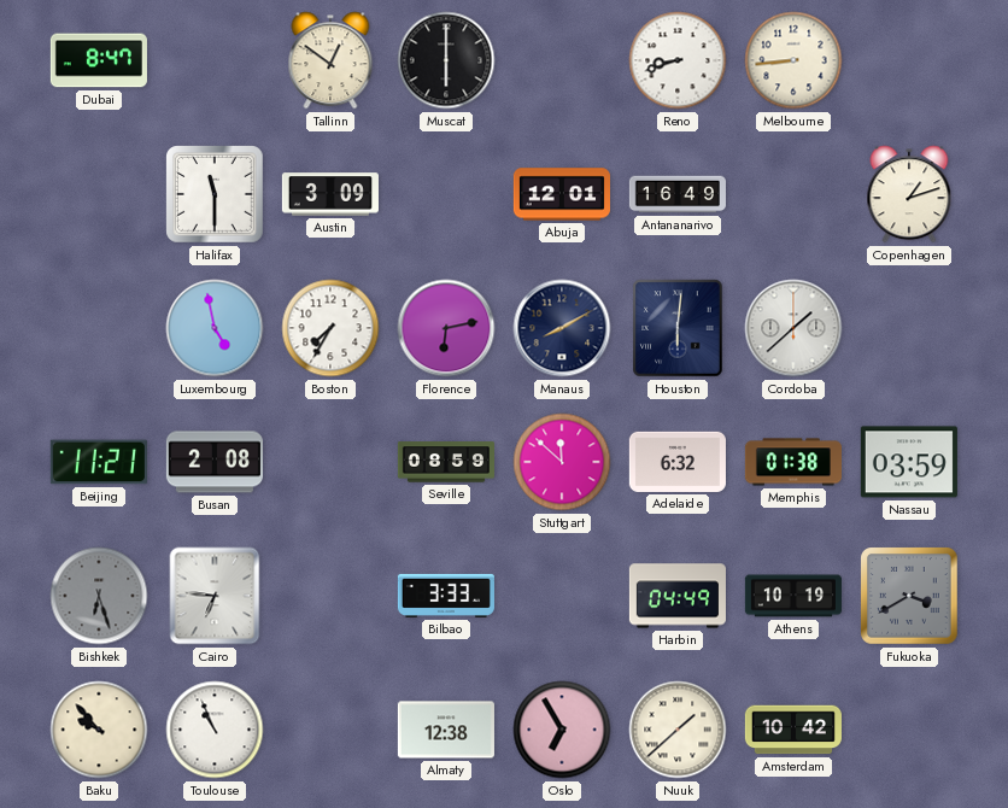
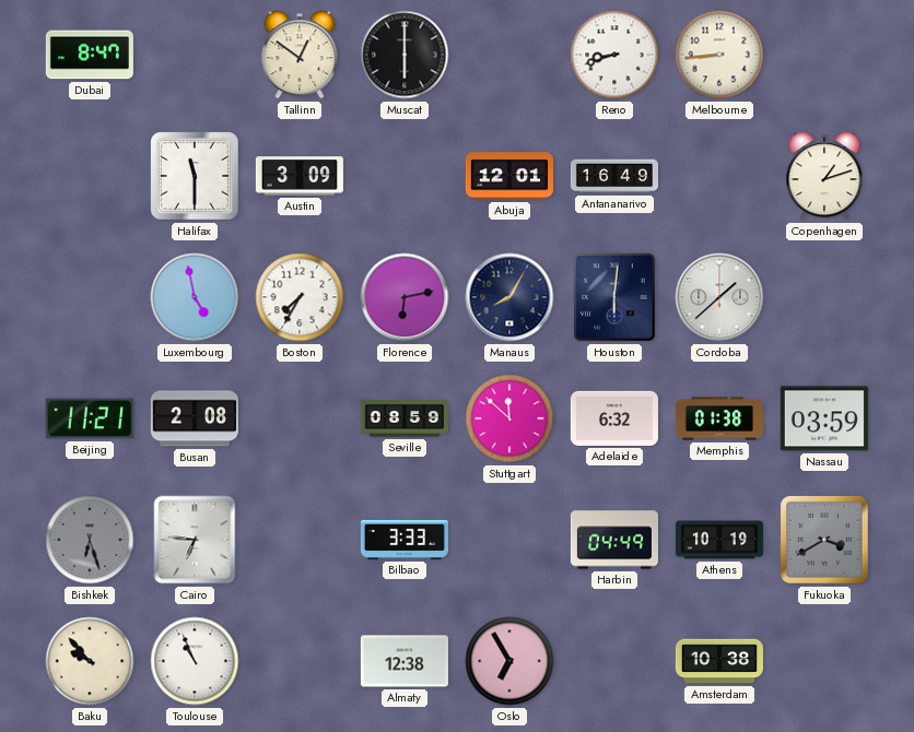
Manaus: 8:10 -> 8:05 (509, 297)
Nuuk: 1:38 -> none (678, 730)
Amsterdam: 10:42 -> 10:38 (719, 661)
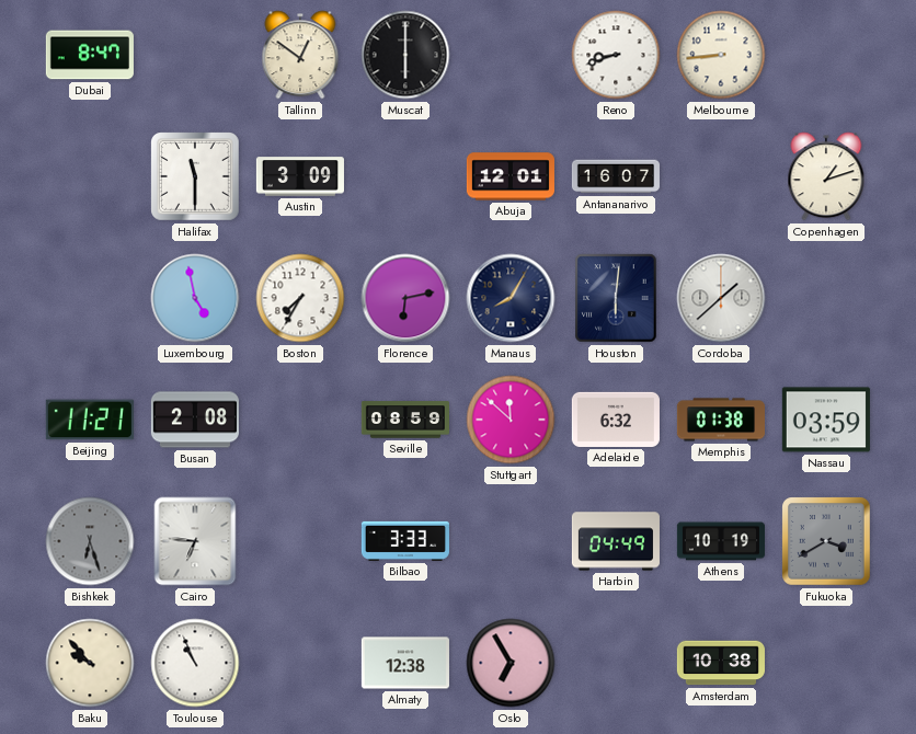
Antananarivo: 16:49 -> 16:07 (616, 176)
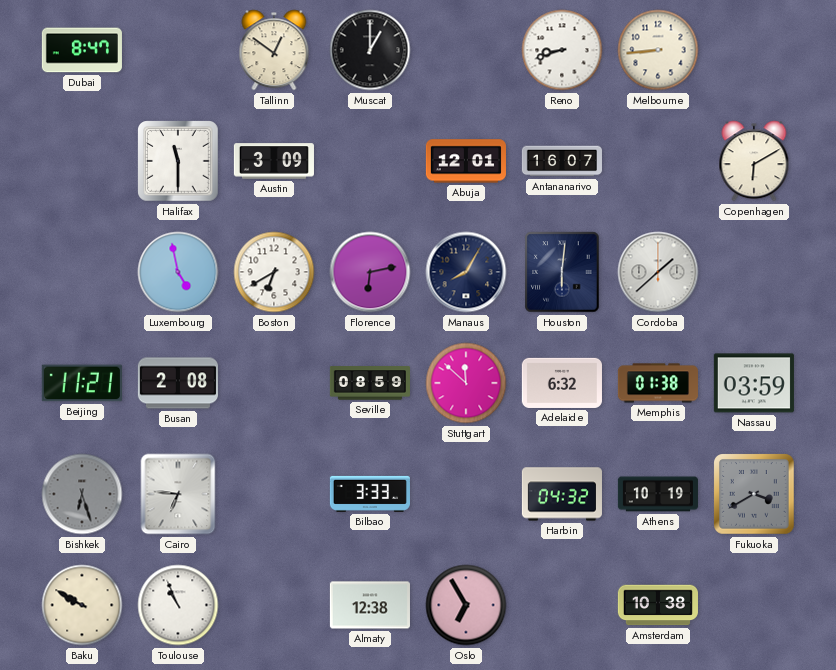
Muscat: 6:00 -> 1:00 (370, 50)
Copenhagen: 1:12 -> 6:10 (754, 161)
Boston: 7:35 -> 6:40 (274, 272)
Harbin: 04:49 -> 04:32 (562, 494)
Baku: 9:53 -> 9:50 (82, 605)
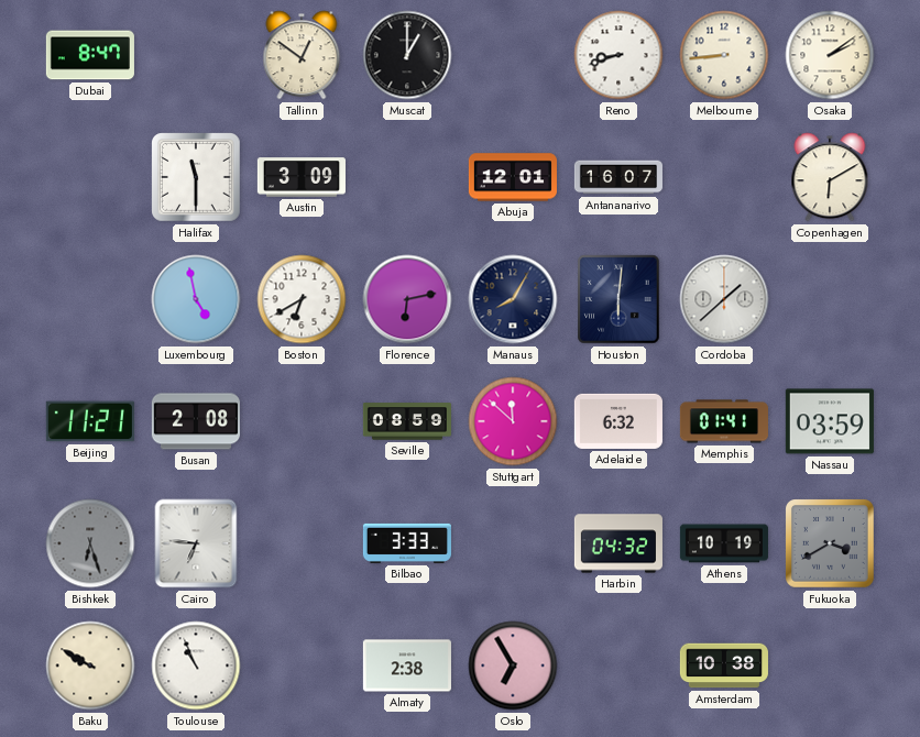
Osaka: none -> 2:09 (830, 55)
Memphis: 01:38 -> 01:41 (724, 421)
Almaty: 12:38 -> 2:38 (407, 665)
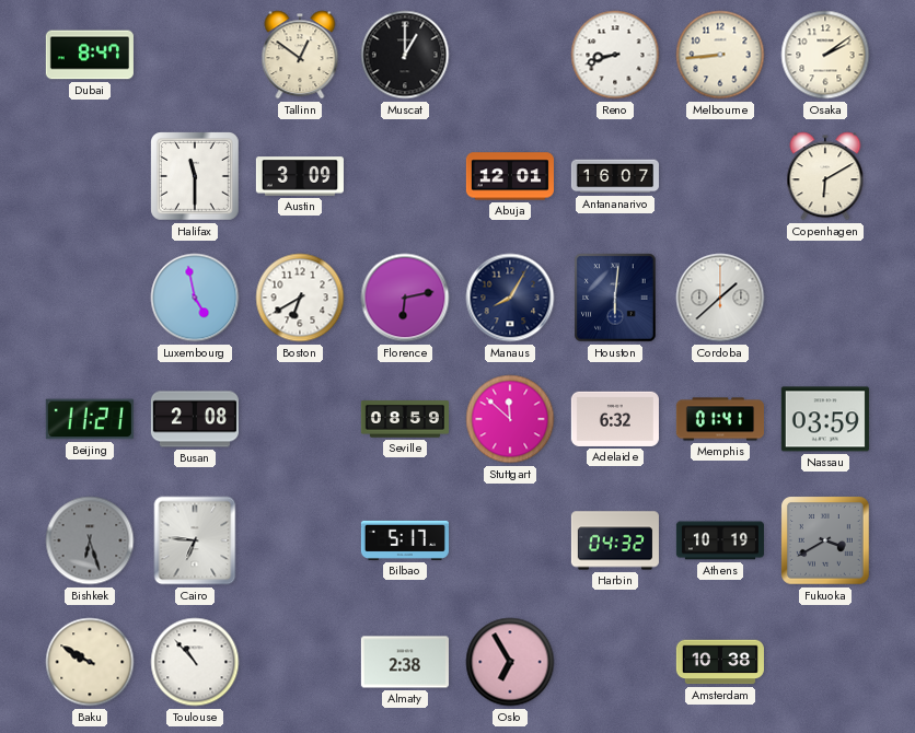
Bilbao: 3:33 -> 5:17 (405, 540)
Toulouse: 10:56 -> 10:53 (195, 662)
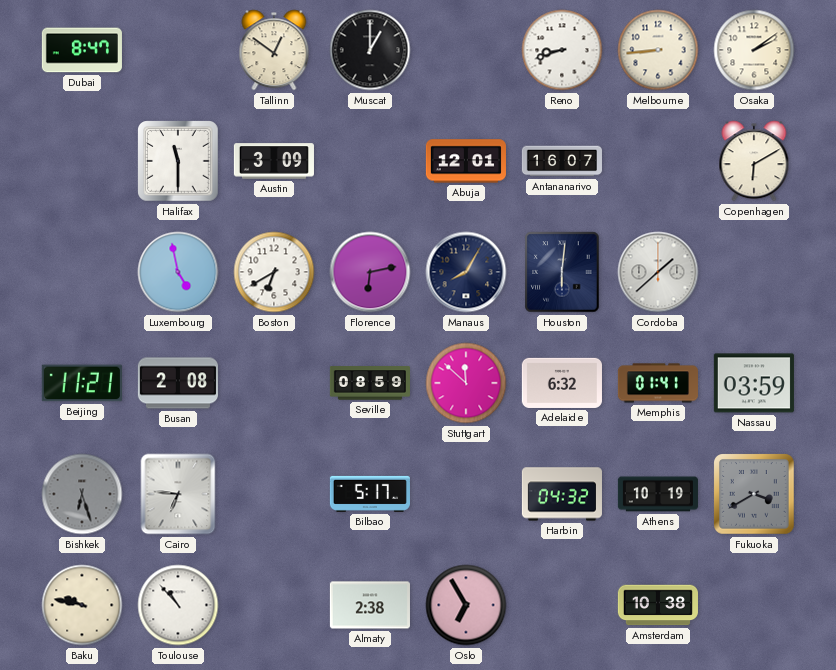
Baku: 9:50 -> 9:47 (82, 605)
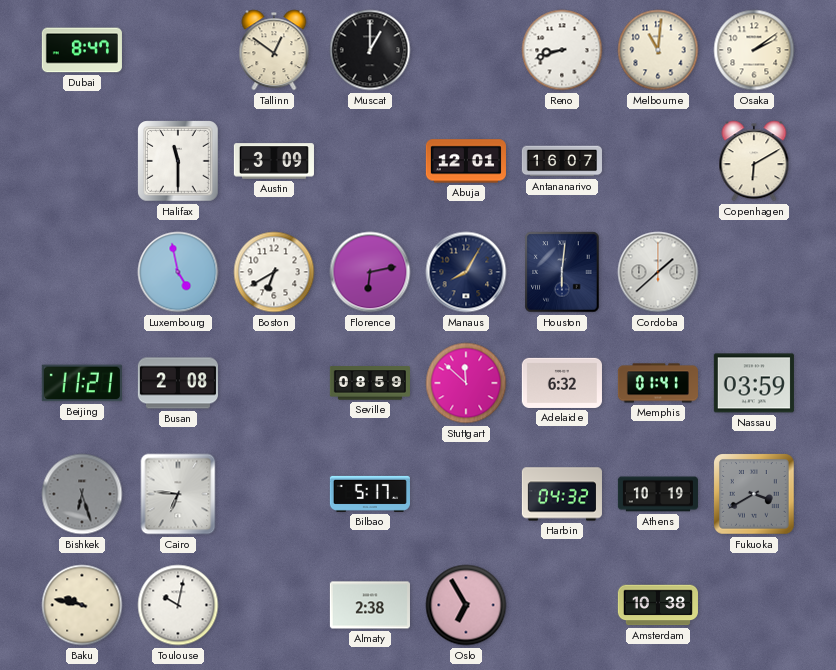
Melbourne: 8:44 -> 11:01 (658, 50)
Toulouse: 10:53 -> 10:02 (178, 605)
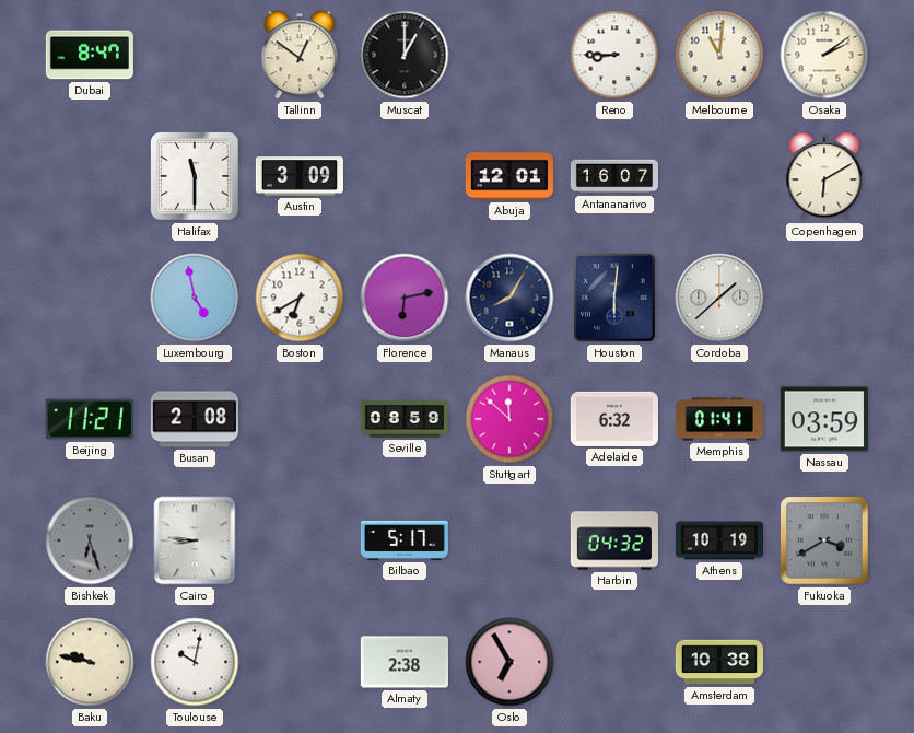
Reno: 8:42 -> 8:45 (614, 55)
Cairo: 6:46 -> 8:46 (195, 540)
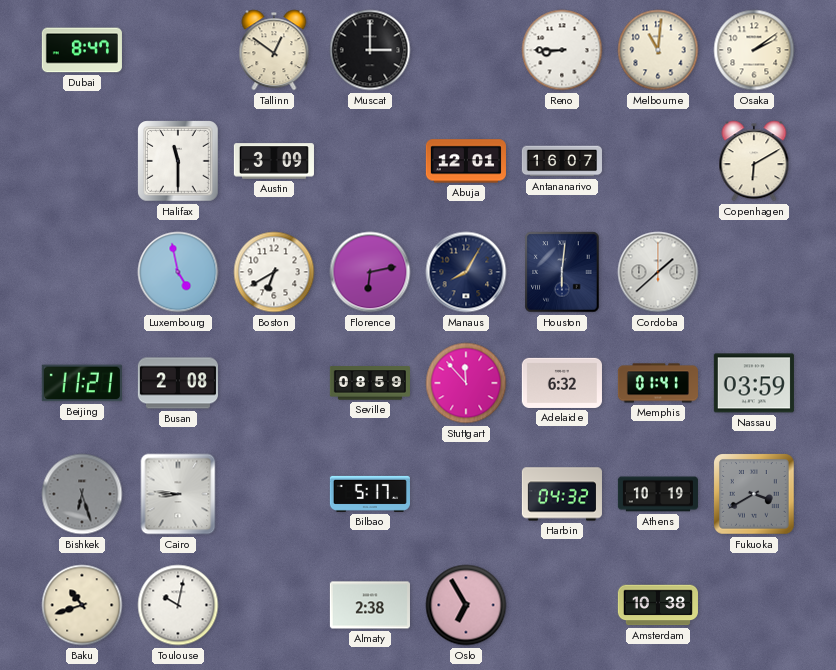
Muscat: 1:00 -> 3:00 (370, 50)
Stuttgart: 11:52 -> 11:53 (466, 383)
Baku: 9:47 -> 10:42 (82, 605)
